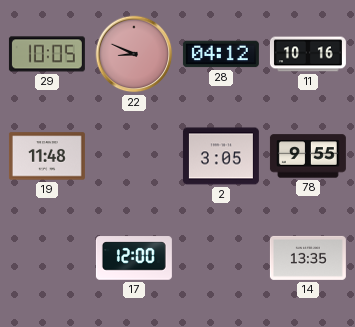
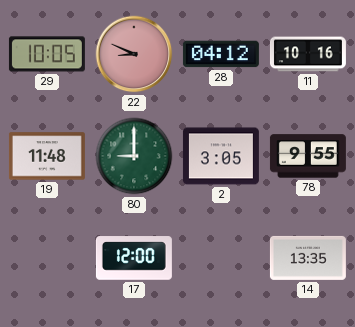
80: none -> 9:00 (134, 156)
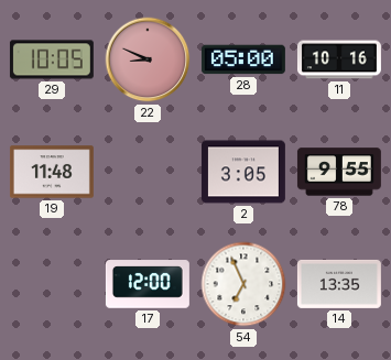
28: 04:12 -> 05:00 (243, 59)
80: 9:00 -> none (134, 156)
54: none -> 6:56 (243, 284)
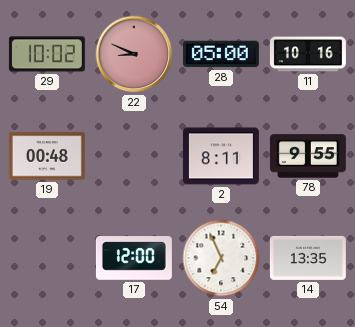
29: 10:05 -> 10:02 (47, 54)
19: 11:48 -> 00:48 (47, 156)
2: 3:05 -> 8:11 (221, 156)
